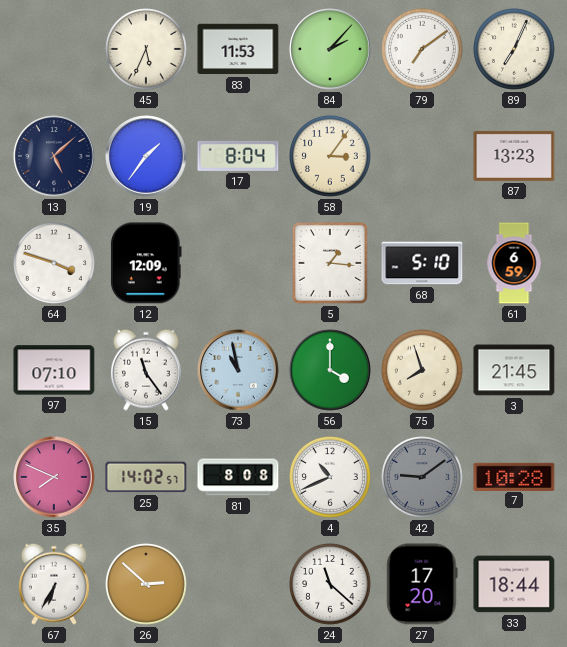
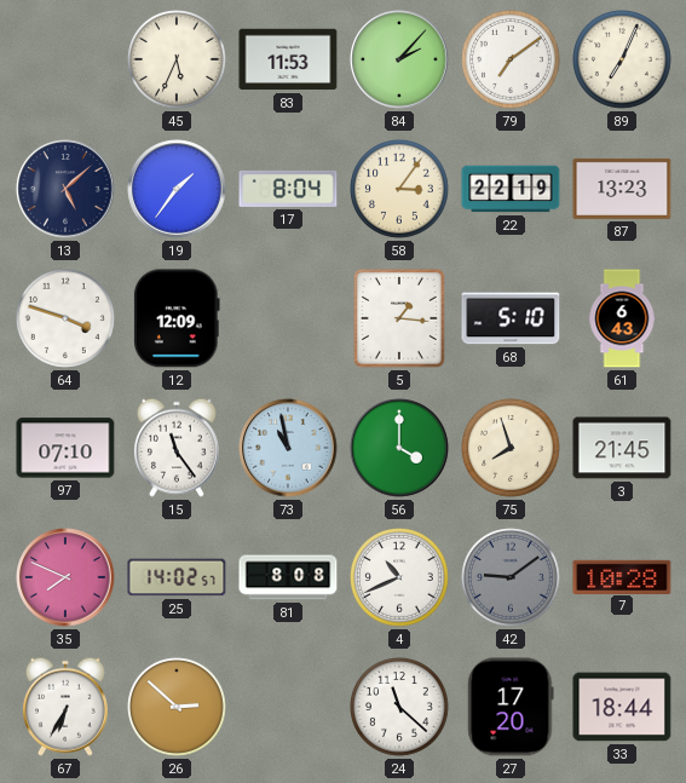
22: none -> 22:19 (511, 189)
61: 6:59 -> 6:43 (622, 318)
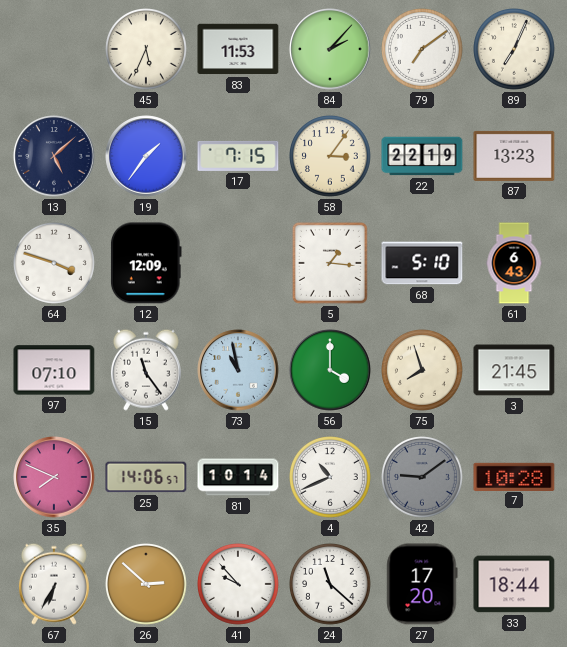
17: 8:04 -> 7:15 (238, 156)
25: 14:02 -> 14:06 (146, 477)
81: 8:08 -> 10:14 (238, 477)
41: none -> 9:53 (239, 585)
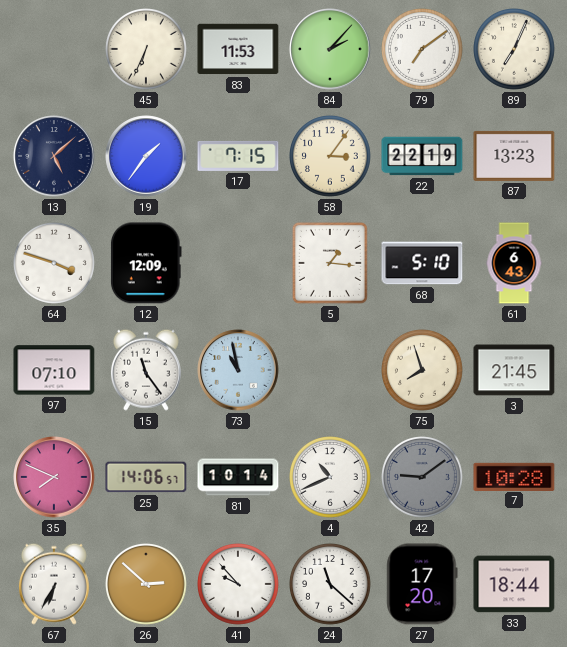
45: 5:34 -> 6:34 (147, 50)
56: 4:00 -> none (330, 370)
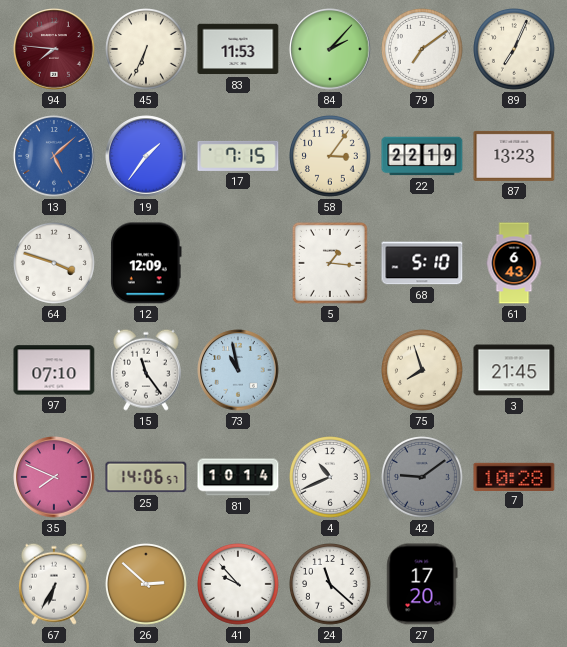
94: none -> 7:46 (54, 49)
13 dial: navy -> blue (54, 156)
33: 18:44 -> none (514, 584)
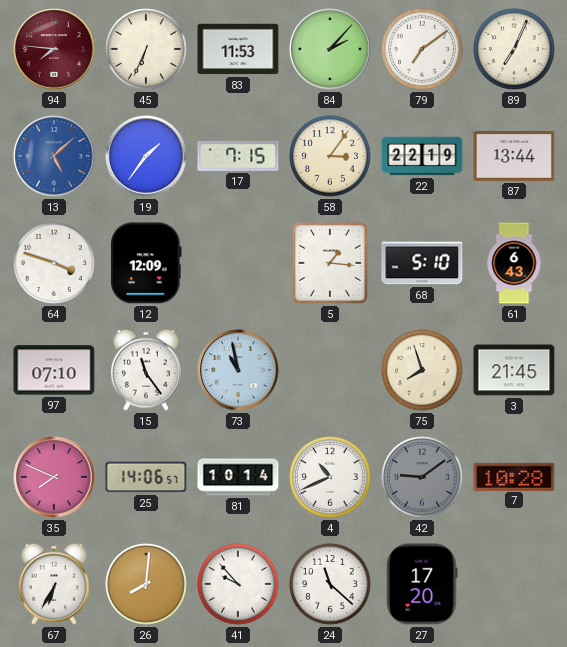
87: 13:23 -> 13:44 (514, 156)
26: 2:52 -> 8:01 (147, 585)
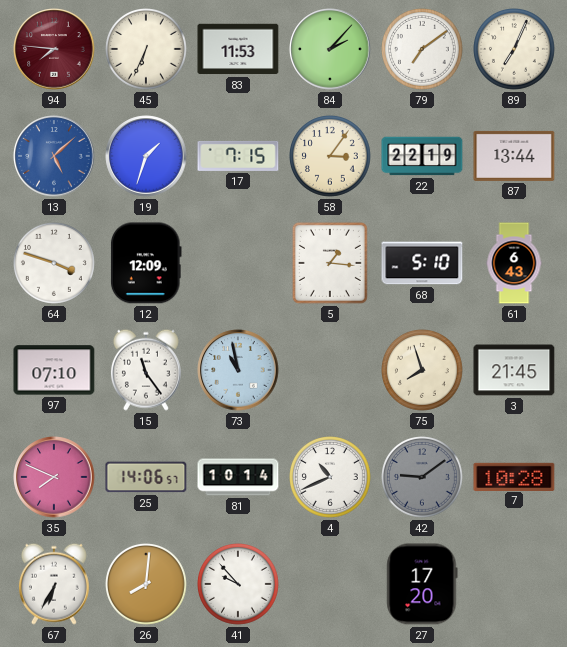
19: 1:36 -> 1:33 (146, 156)
24: 11:22 -> none (331, 585)
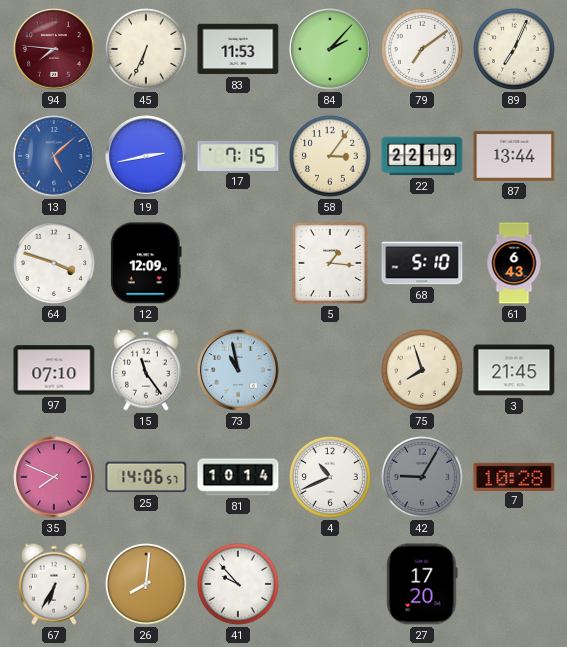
19: 1:33 -> 2:43 (146, 156)
42: 9:09 -> 9:05 (423, 478)
